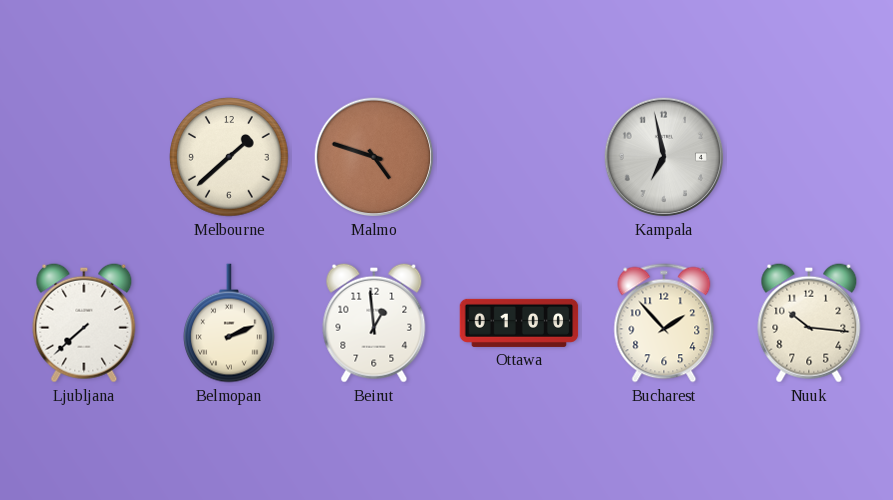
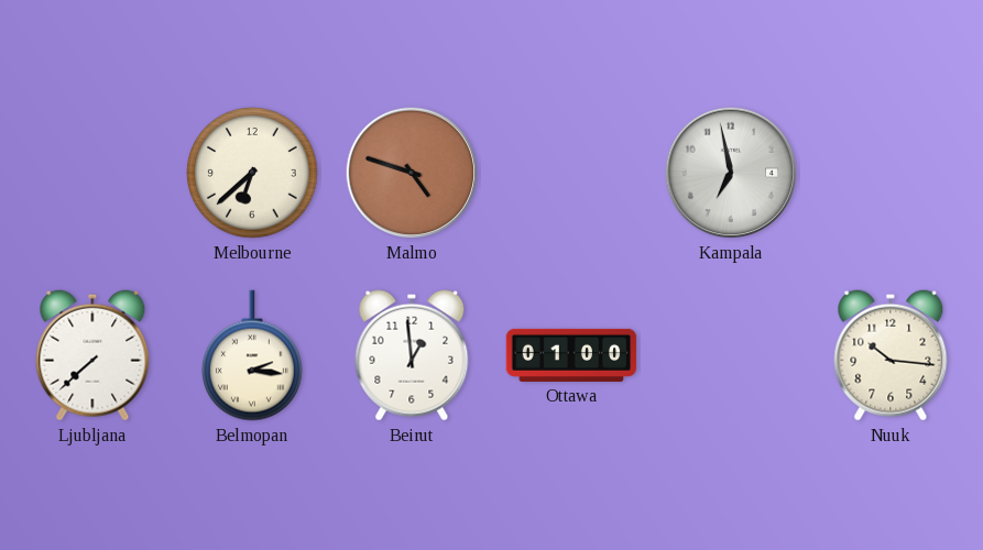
Melbourne: 1:38 -> 6:38 (252, 173)
Belmopan: 2:11 -> 2:16 (253, 355)
Bucharest: 1:53 -> none (664, 323)
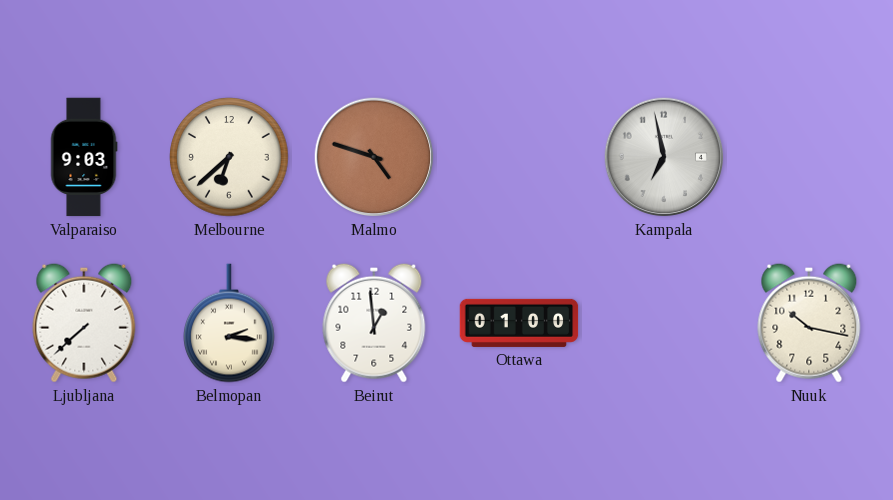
Valparaiso: none -> 9:03 (84, 157)
Nuuk: 10:16 -> 10:17 (809, 323)
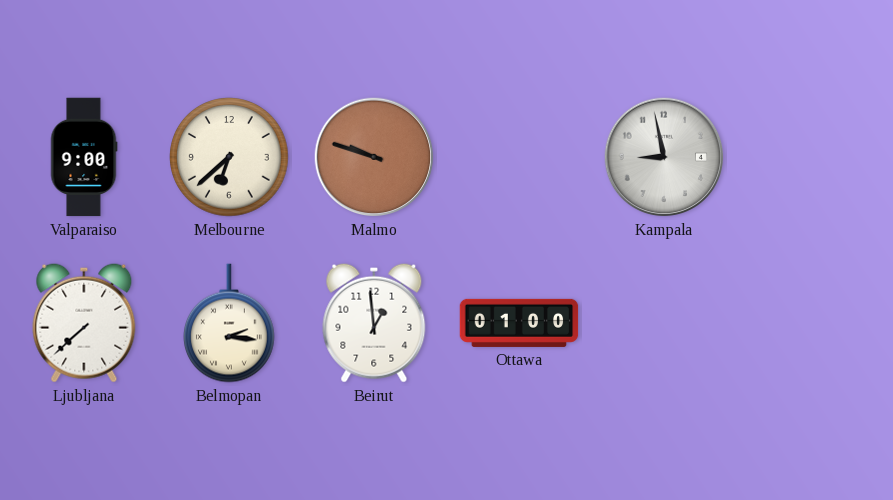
Valparaiso: 9:03 -> 9:00 (84, 157)
Malmo: 4:48 -> 9:48 (374, 157)
Kampala: 6:58 -> 8:58 (664, 157)
Nuuk: 10:17 -> none (809, 323)
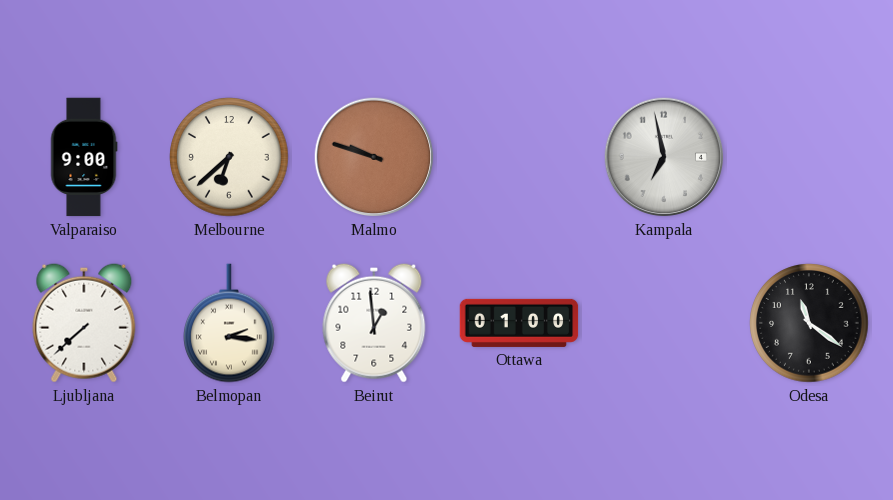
Kampala: 8:58 -> 6:58 (664, 157)
Odesa: none -> 11:21 (809, 323)
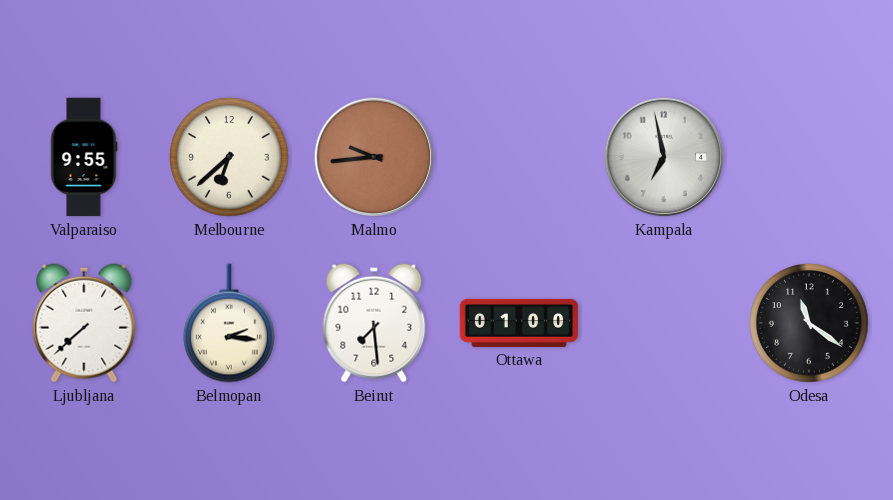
Valparaiso: 9:00 -> 9:55 (84, 157)
Malmo: 9:48 -> 9:44 (374, 157)
Beirut: 12:59 -> 7:29 (374, 323)
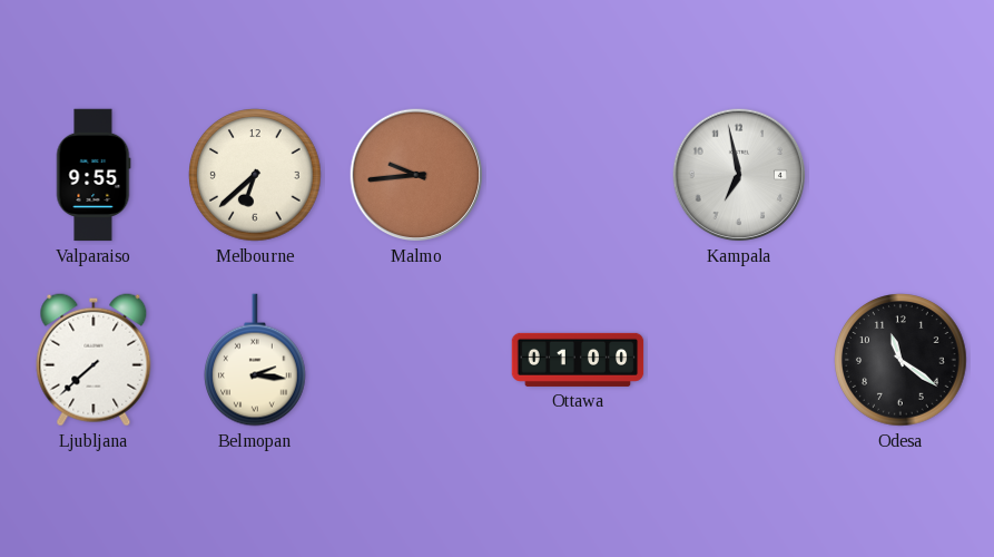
Beirut: 7:29 -> none (374, 323)
